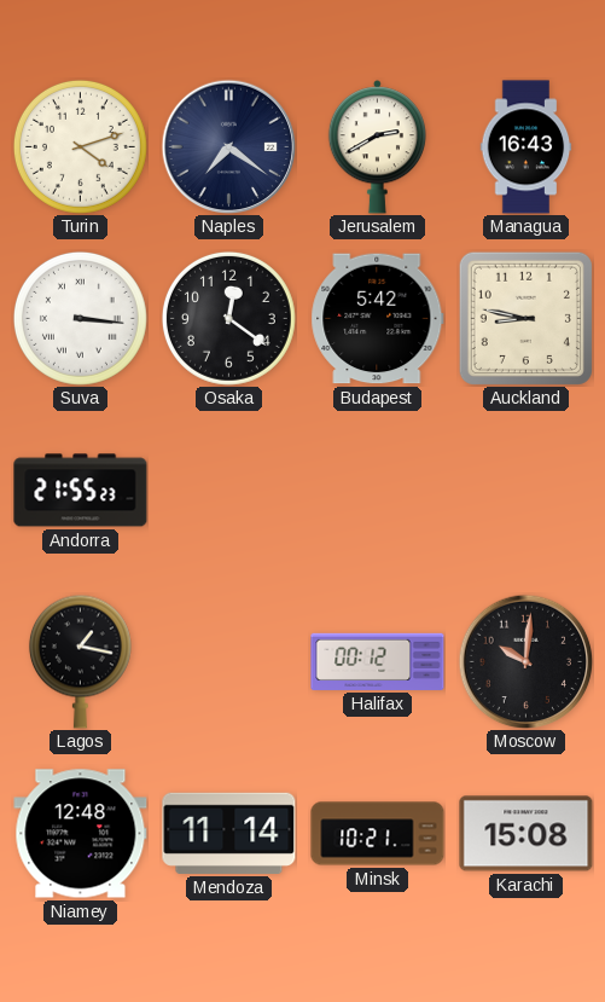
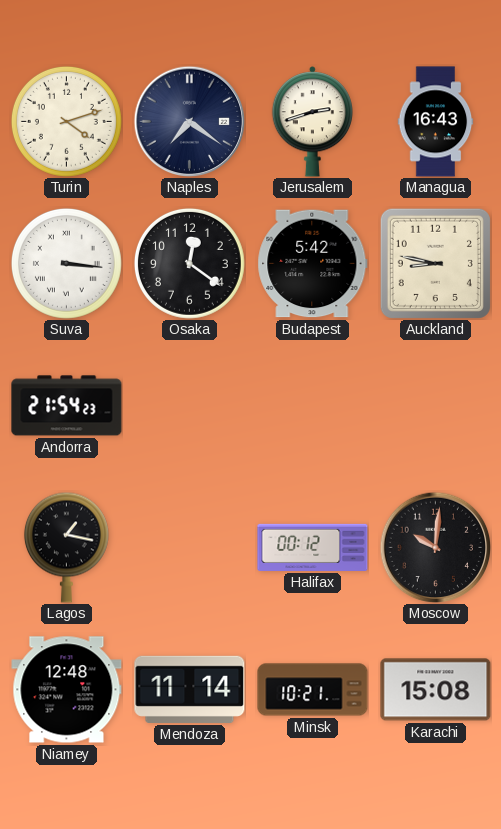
Jerusalem: 2:40 -> 2:42 (312, 122)
Andorra: 21:55 -> 21:54 (67, 406)
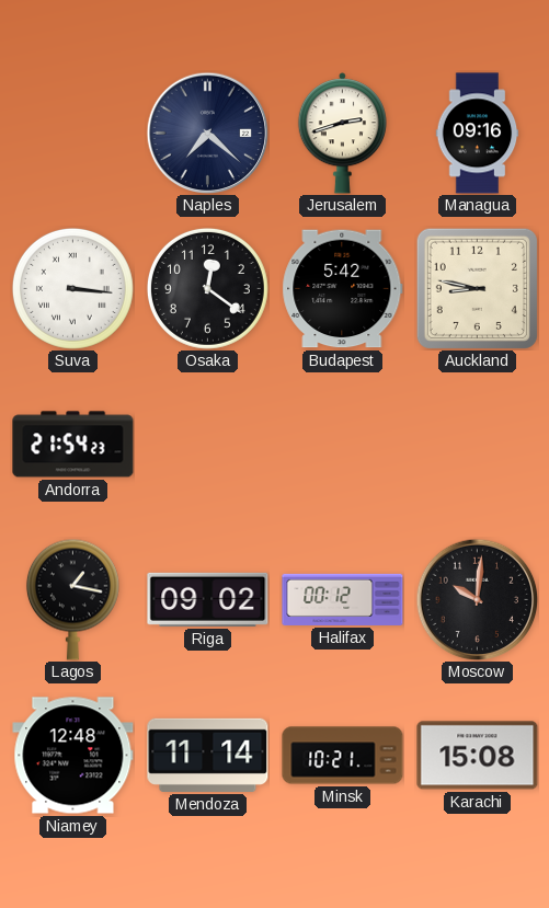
Turin: 4:12 -> none (66, 121)
Naples: 7:21 -> 7:22 (207, 133)
Managua: 16:43 -> 09:16 (478, 134)
Riga: none -> 09:02 (208, 599)
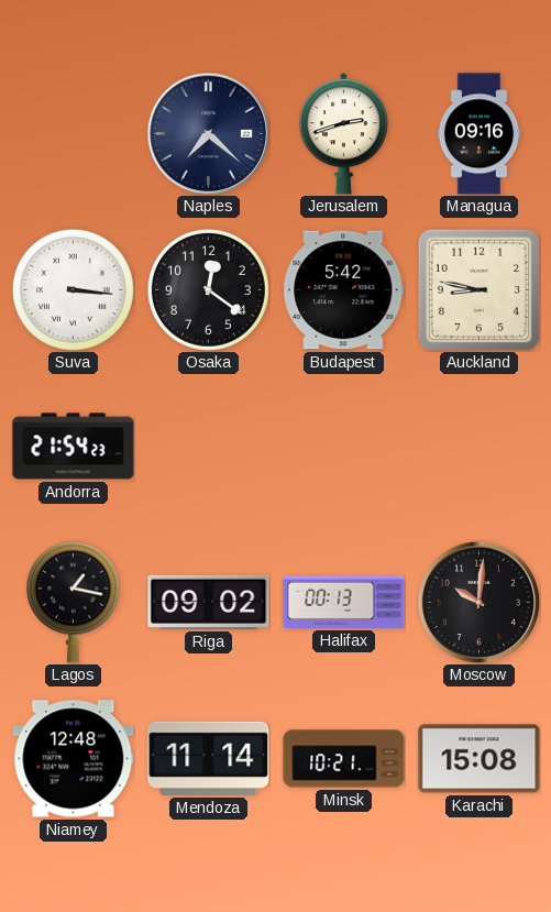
Halifax: 00:12 -> 00:13 (344, 602)
